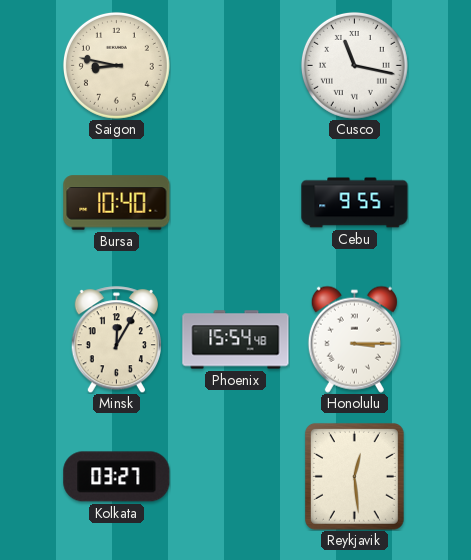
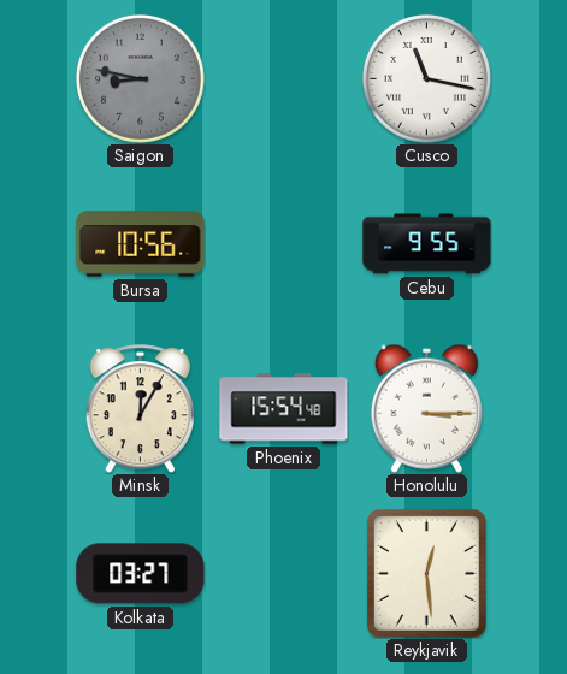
Saigon dial: cream -> grey (140, 78)
Bursa: 10:40 -> 10:56 (141, 244)
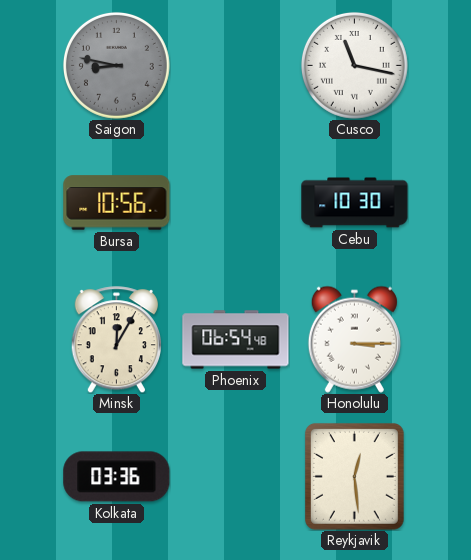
Cebu: 9:55 -> 10:30 (355, 203)
Phoenix: 15:54 -> 06:54 (236, 340)
Kolkata: 03:27 -> 03:36 (117, 477)
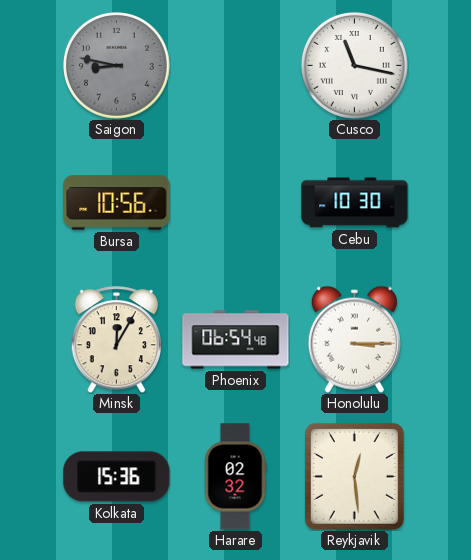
Kolkata: 03:36 -> 15:36 (117, 477)
Harare: none -> 02:32 (235, 477)
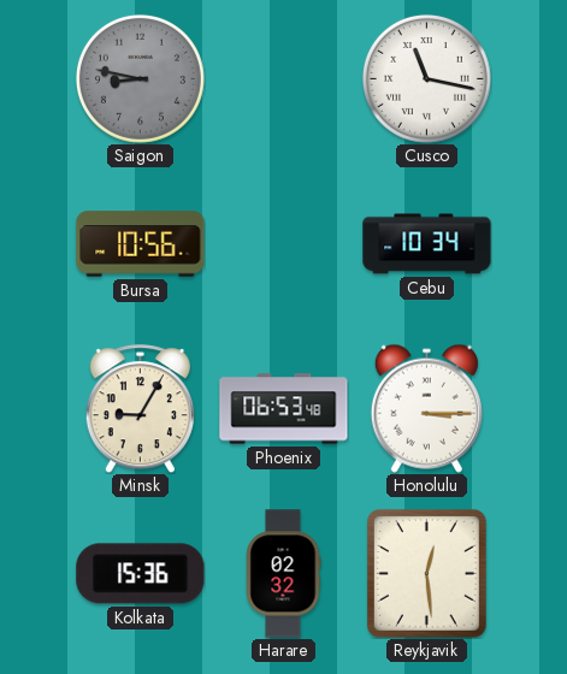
Cebu: 10:30 -> 10:34 (427, 244)
Minsk: 12:05 -> 9:05 (140, 409)
Phoenix: 06:54 -> 06:53 (284, 409)
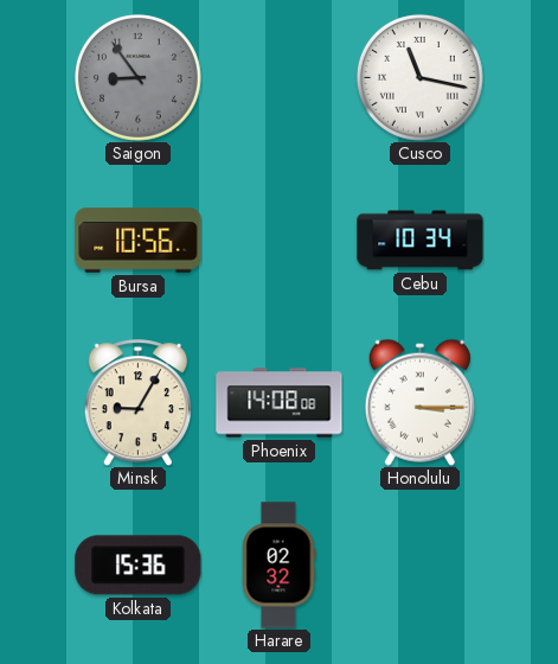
Saigon: 8:47 -> 8:54 (137, 77)
Phoenix: 06:53 -> 14:08 (280, 403)
Reykjavik: 12:29 -> none (426, 573)
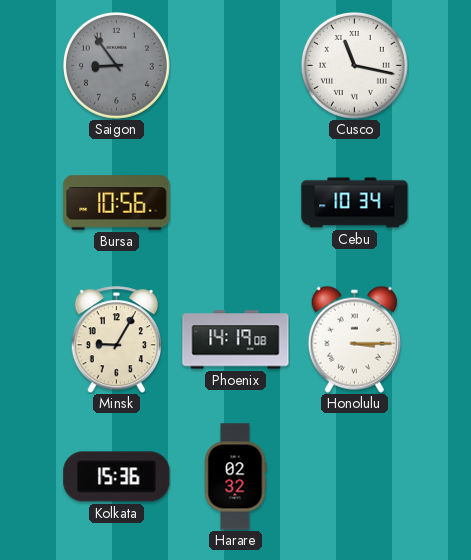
Phoenix: 14:08 -> 14:19 (236, 340)
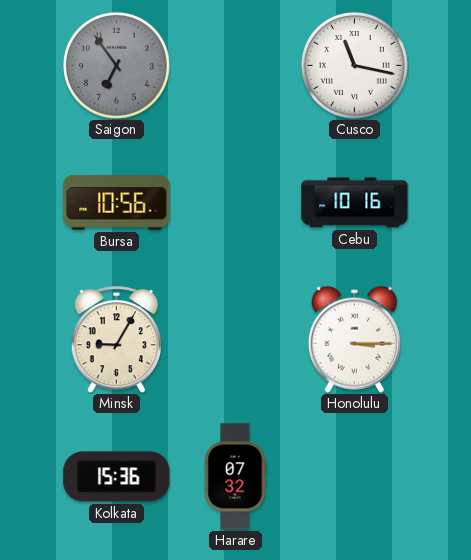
Saigon: 8:54 -> 6:54 (116, 65)
Cebu: 10:34 -> 10:16 (355, 203)
Phoenix: 14:19 -> none (236, 340)
Harare: 02:32 -> 07:32 (235, 477)
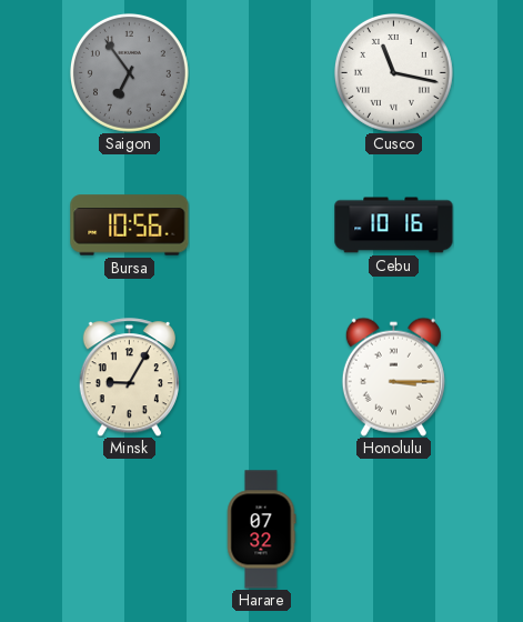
Kolkata: 15:36 -> none (117, 477)
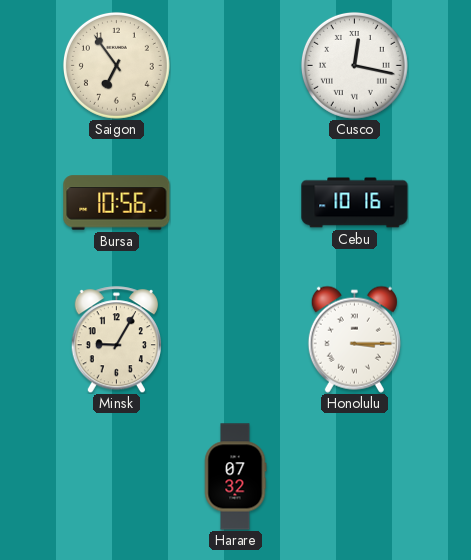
Saigon dial: grey -> cream (116, 65)
Cusco: 11:17 -> 12:17 (354, 65)
